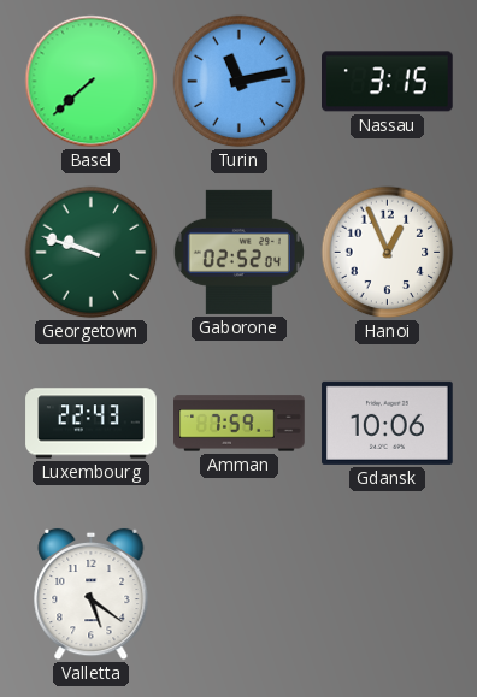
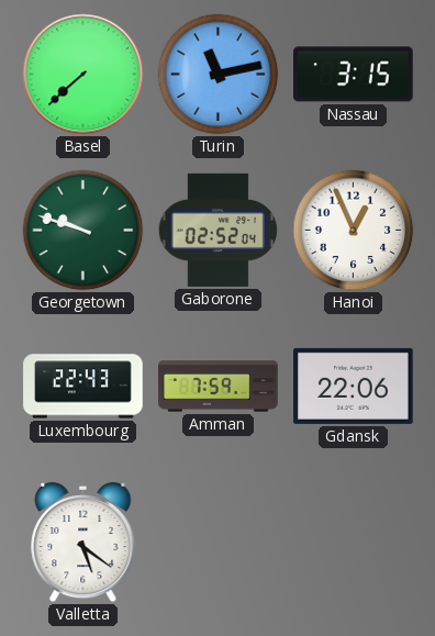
Gdansk: 10:06 -> 22:06 (354, 386)
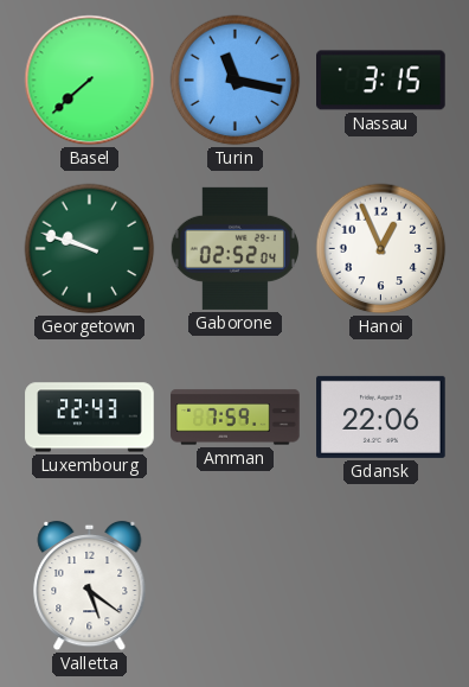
Turin: 11:13 -> 11:17 (236, 81)
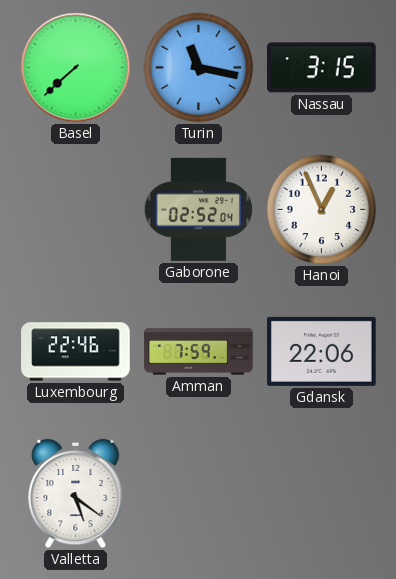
Georgetown: 9:48 -> none (90, 249)
Luxembourg: 22:43 -> 22:46 (76, 352)
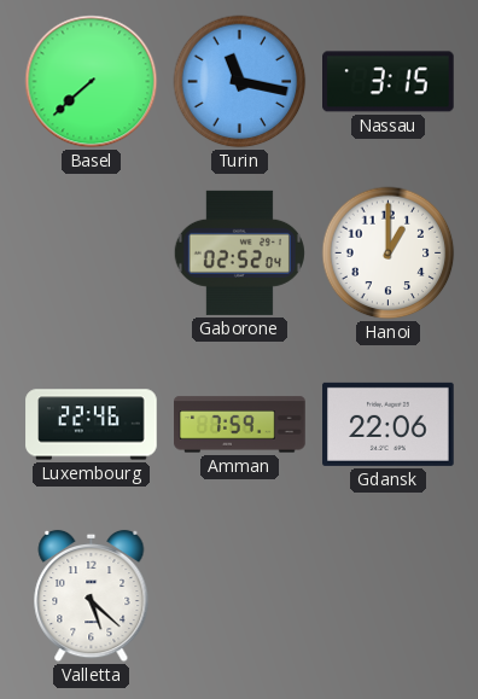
Hanoi: 12:56 -> 1:00 (389, 254)
Valletta: 5:21 -> 5:22 (92, 596)
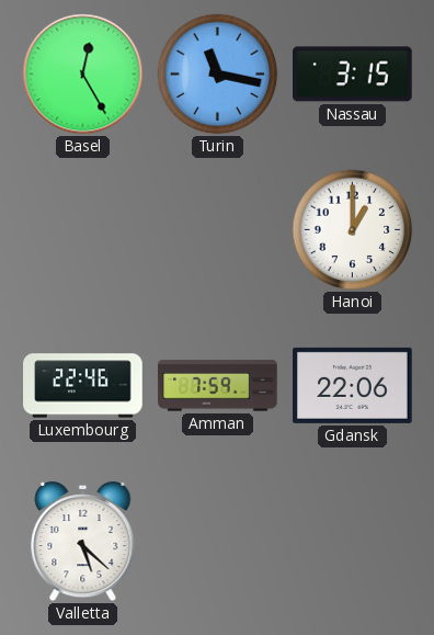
Basel: 7:38 -> 12:25 (83, 75)
Gaborone: 02:52 -> none (239, 252)
